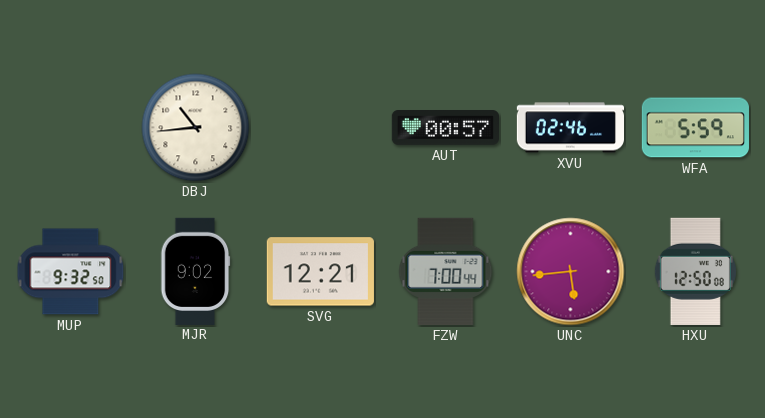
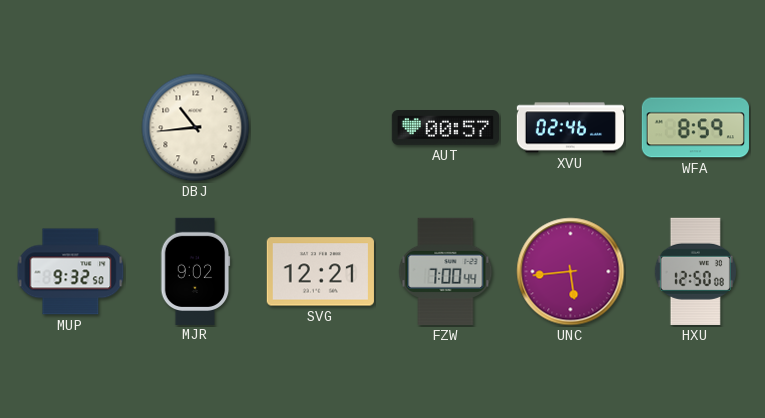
WFA: 5:59 -> 8:59 (695, 128)
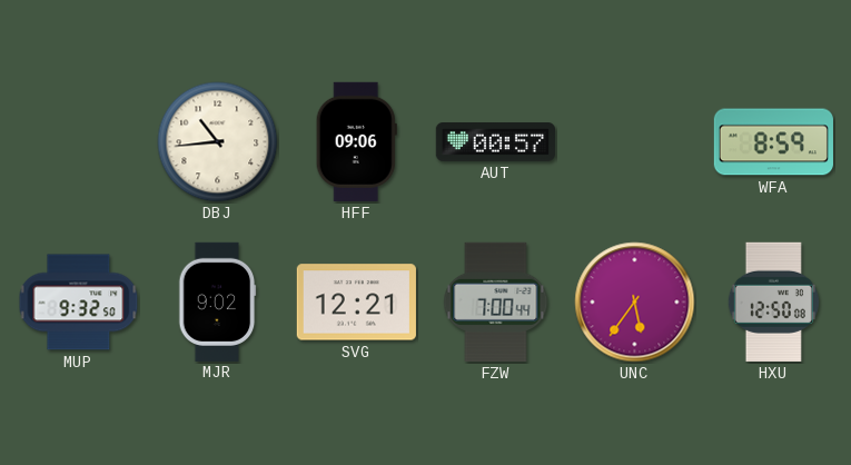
HFF: none -> 09:06 (356, 141)
XVU: 02:46 -> none (570, 128)
UNC: 5:44 -> 5:36 (635, 303)
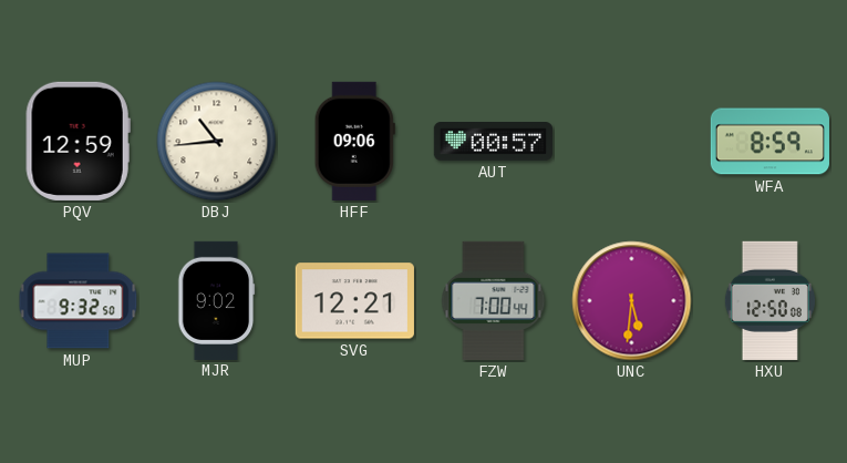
PQV: none -> 12:59 (78, 141)
UNC: 5:36 -> 5:31 (632, 301)
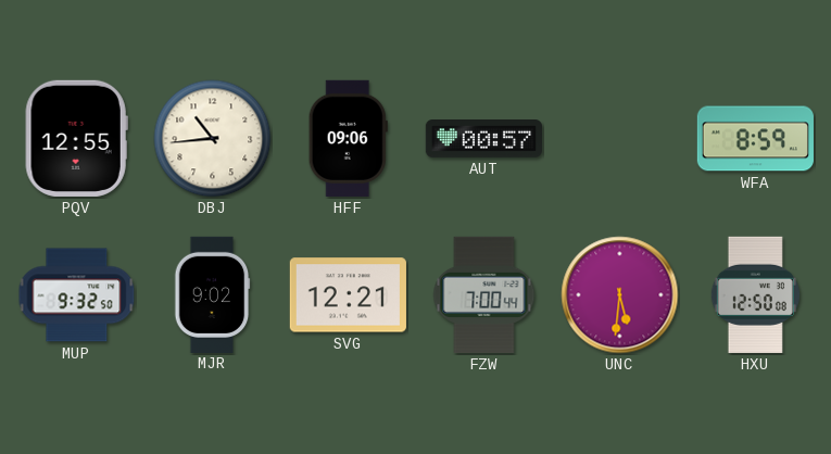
PQV: 12:59 -> 12:55 (76, 138)
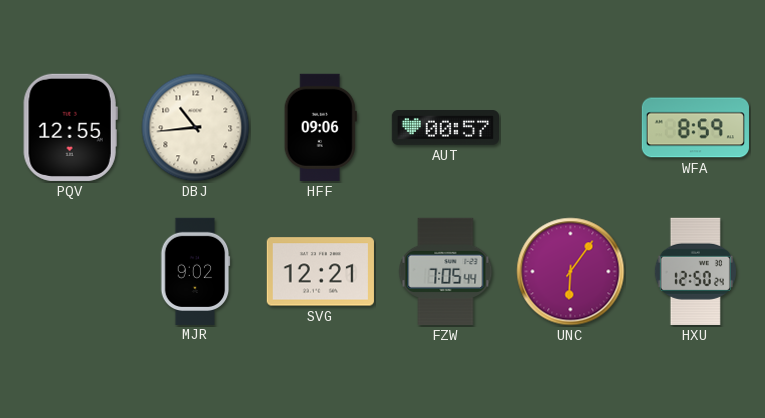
MUP: 9:32 -> none (77, 295)
FZW: 7:00 -> 7:05 (446, 271)
UNC: 5:31 -> 6:06 (571, 272)
HXU: 12:50:08 -> 12:50:24 (695, 271)
